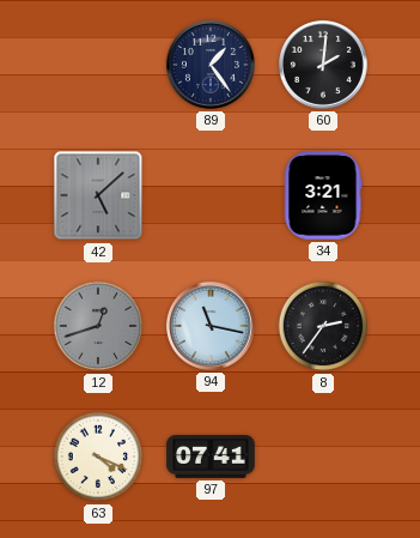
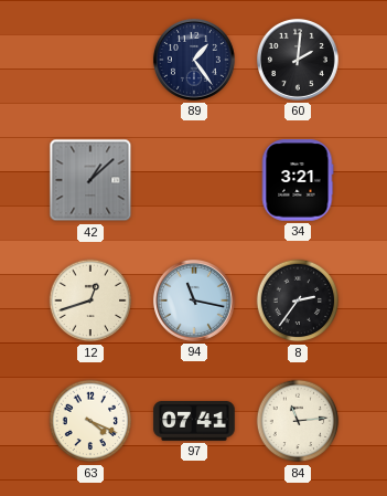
42: 5:08 -> 1:08 (90, 180)
12 dial: grey -> cream (90, 300)
84: none -> 11:14 (298, 421)
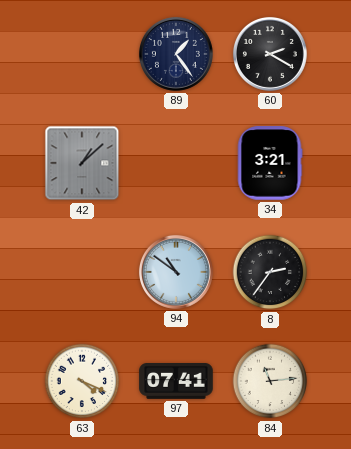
60: 2:01 -> 2:20 (270, 54)
12: 12:42 -> none (90, 300)
94: 11:17 -> 10:51 (176, 272)
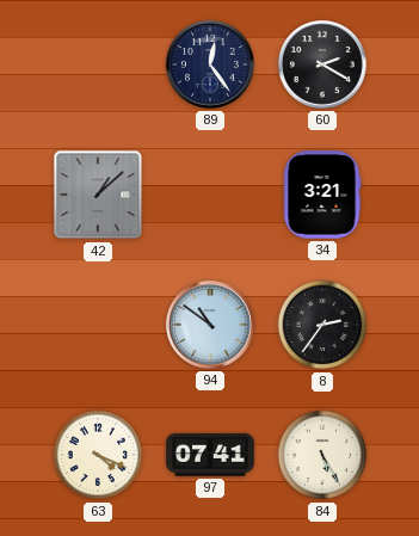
89: 1:24 -> 12:24 (210, 64)
84: 11:14 -> 5:25 (322, 455)
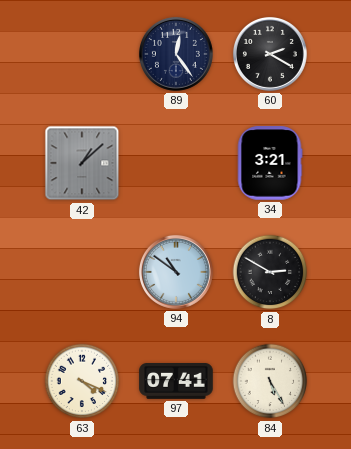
8: 2:36 -> 2:50 (270, 272)
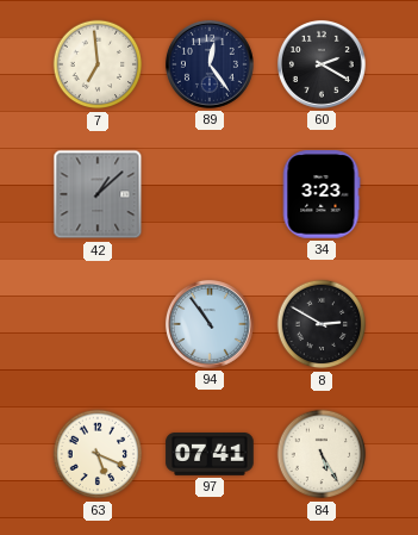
7: none -> 6:59 (98, 64)
34: 3:21 -> 3:23 (322, 194)
94: 10:51 -> 10:54 (210, 324)
63: 4:19 -> 5:19 (98, 454)
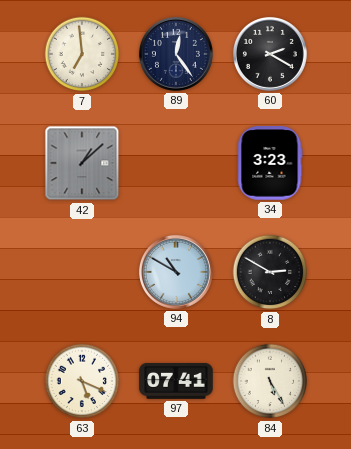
94: 10:54 -> 10:50 (176, 272)
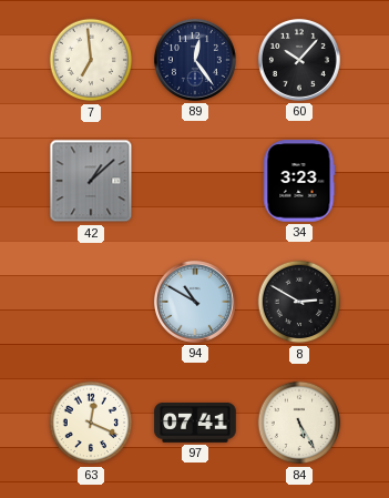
60: 2:20 -> 10:07 (299, 60)
63: 5:19 -> 12:19 (91, 423)
